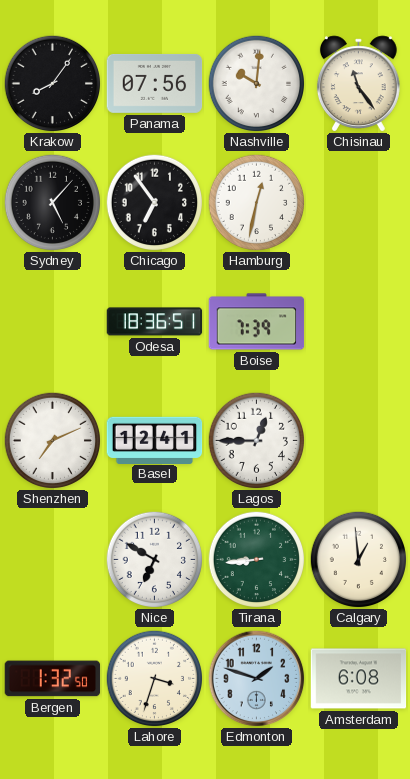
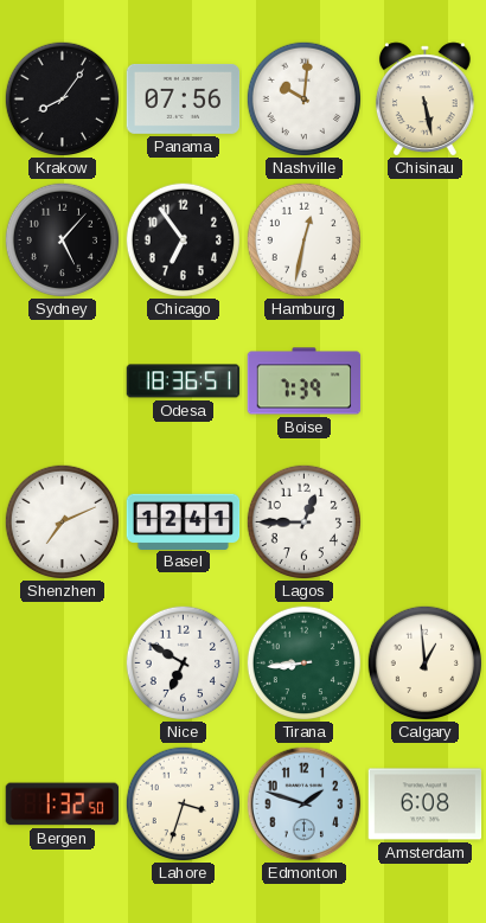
Chisinau: 11:24 -> 5:28 (424, 98)
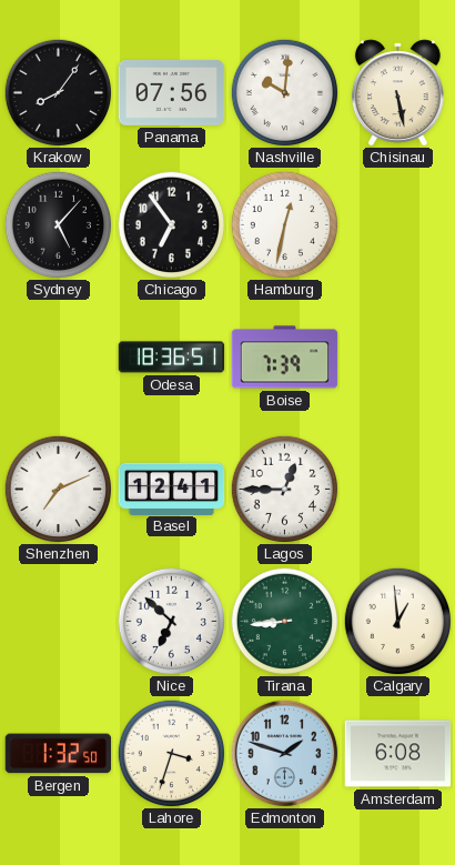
Nice: 6:50 -> 6:52 (171, 621)
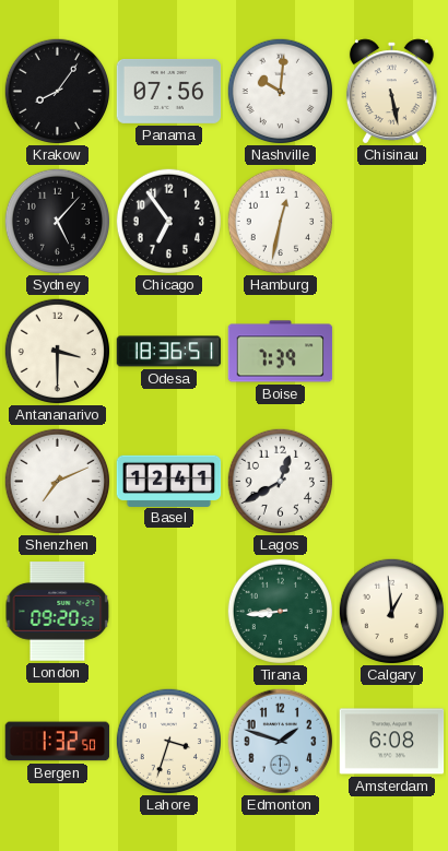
Antananarivo: none -> 3:30 (57, 351)
Lagos: 12:45 -> 12:40 (280, 481)
London: none -> 09:20 (58, 612)
Nice: 6:52 -> none (171, 621)
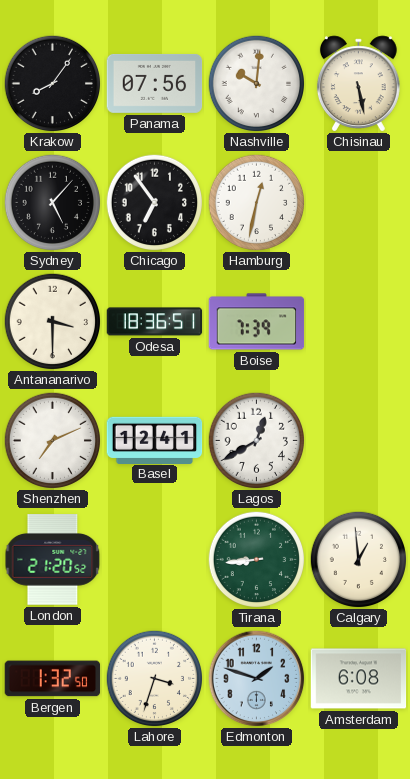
London: 09:20 -> 21:20 (53, 560)
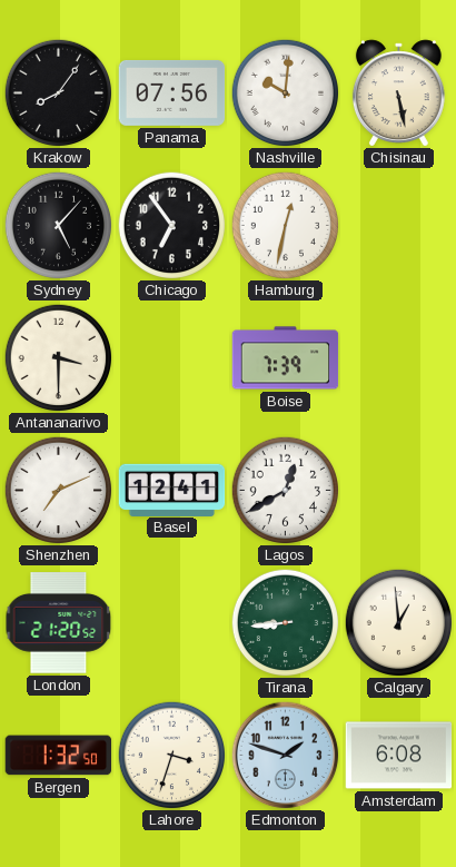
Odesa: 18:36 -> none (155, 322)
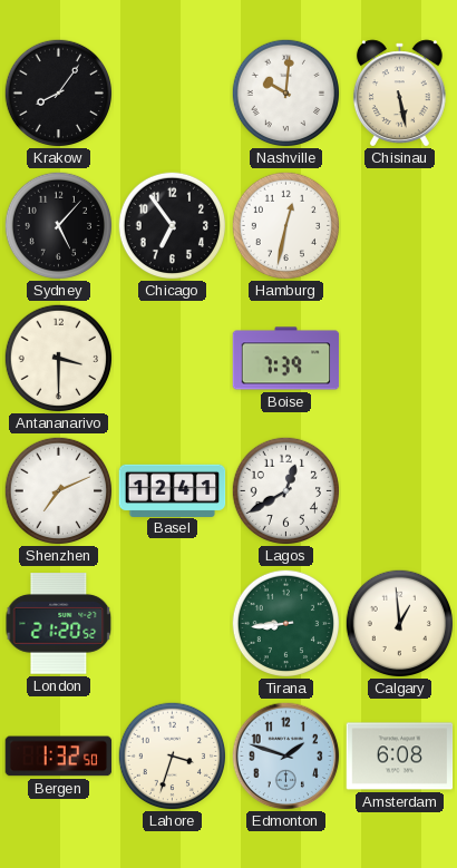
Panama: 07:56 -> none (172, 92)
